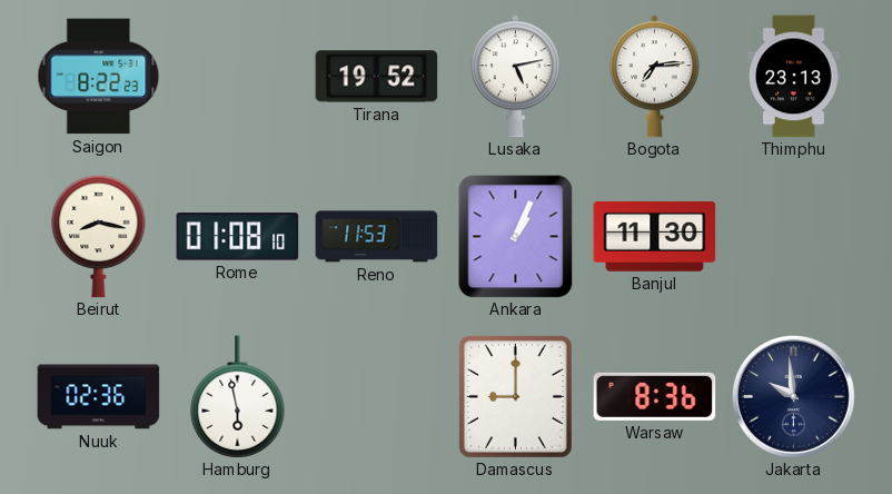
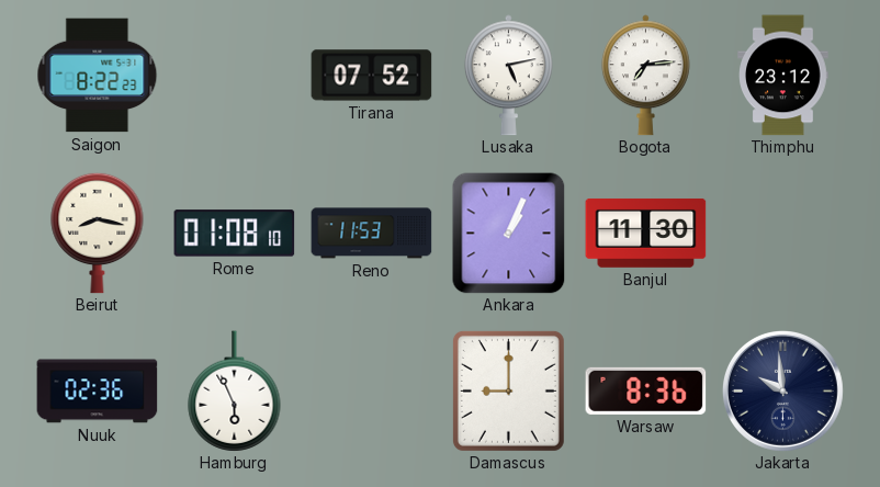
Tirana: 19:52 -> 07:52 (372, 76)
Thimphu: 23:13 -> 23:12 (783, 76)
Hamburg: 5:58 -> 5:56 (235, 392)
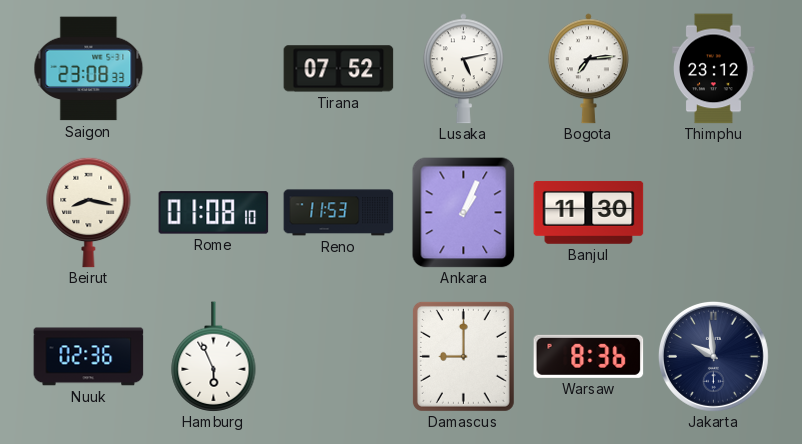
Saigon: 8:22 -> 23:08 (89, 69)
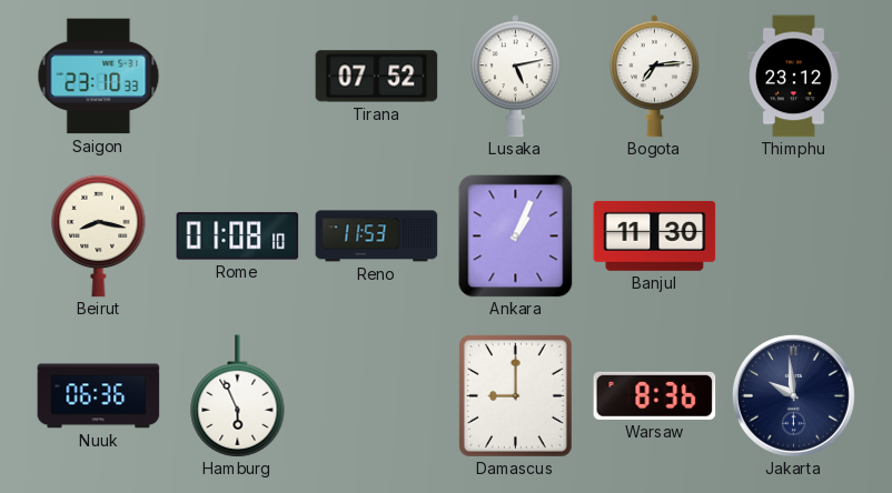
Saigon: 23:08 -> 23:10 (99, 77)
Nuuk: 02:36 -> 06:36 (99, 396)
